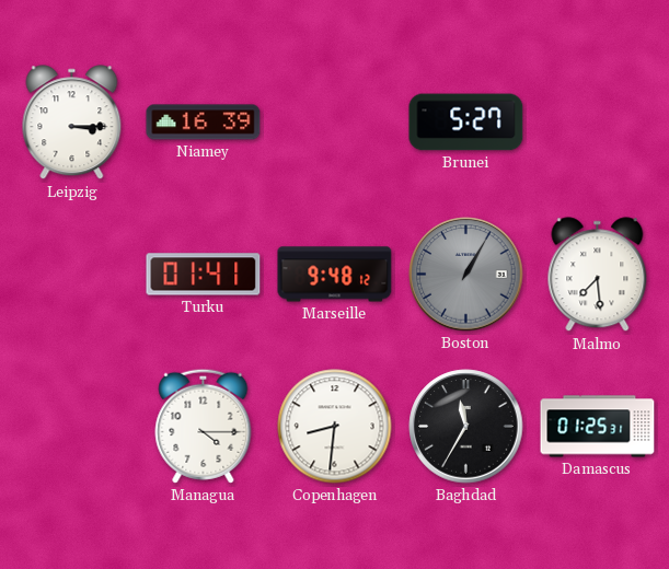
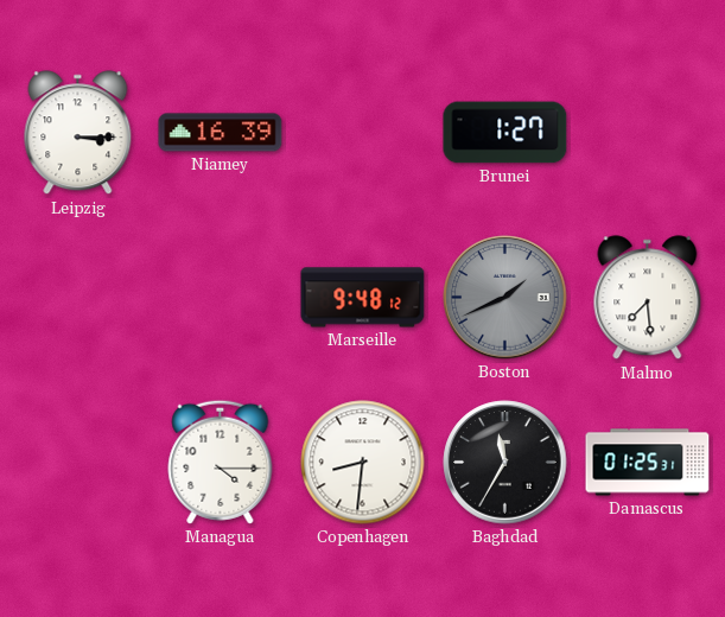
Brunei: 5:27 -> 1:27 (505, 133)
Turku: 01:41 -> none (204, 275)
Boston: 1:05 -> 1:41 (505, 298)
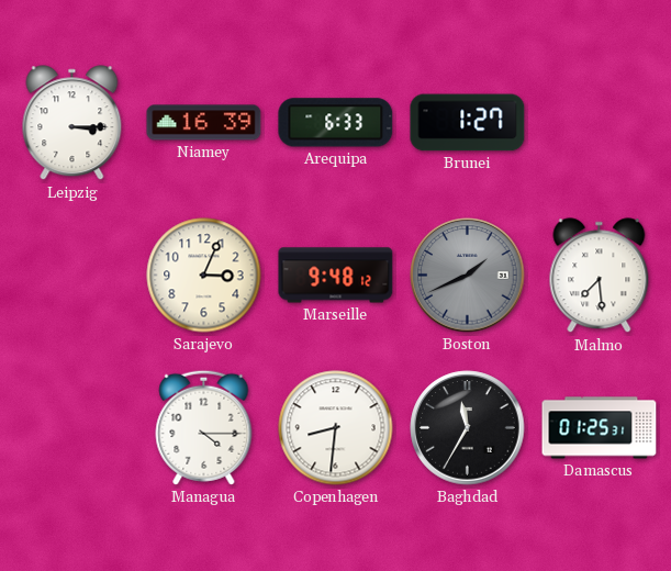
Arequipa: none -> 6:33 (336, 123)
Sarajevo: none -> 3:04 (204, 276)
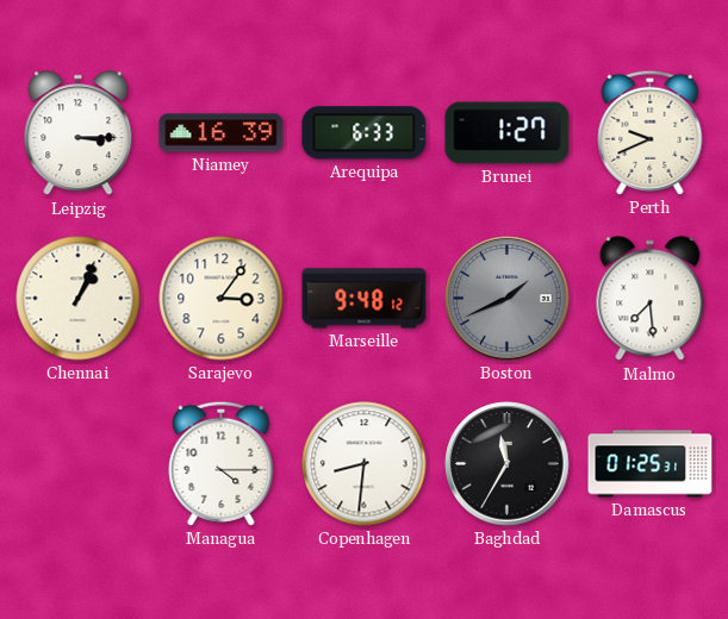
Perth: none -> 9:41 (651, 132)
Chennai: none -> 1:04 (79, 299)
Sarajevo: 3:04 -> 3:06 (222, 299)
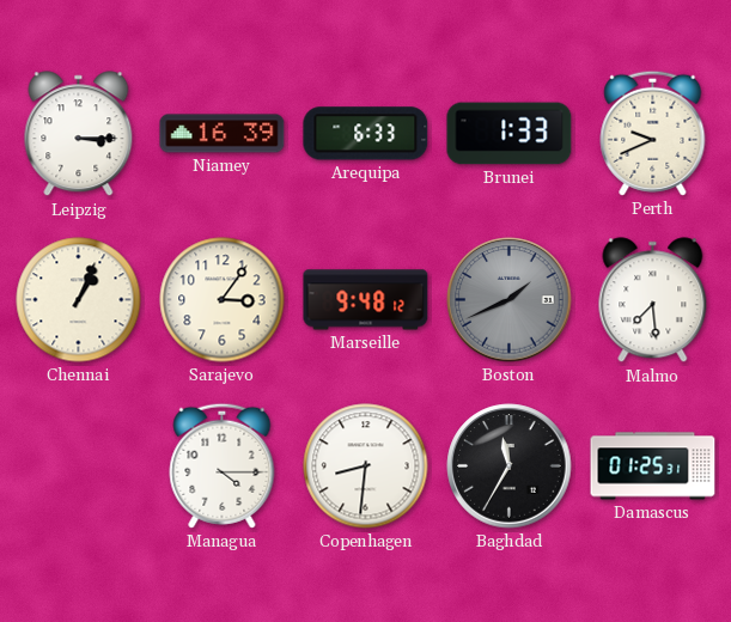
Brunei: 1:27 -> 1:33 (510, 134)
